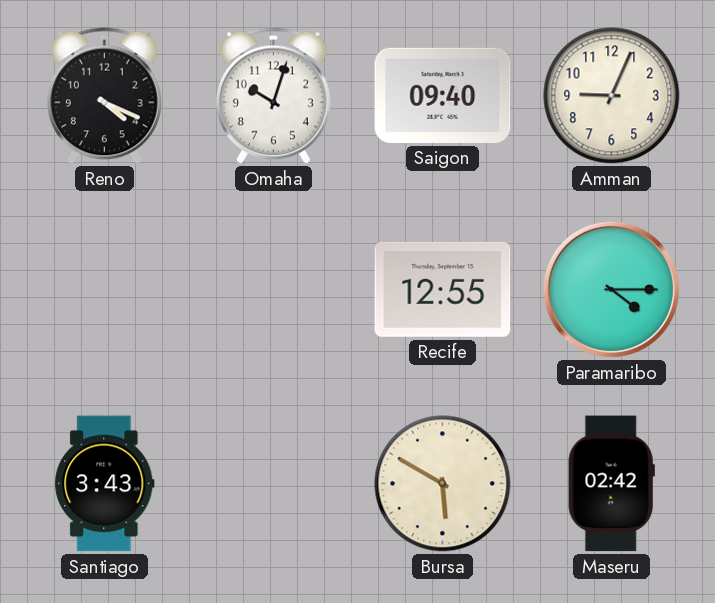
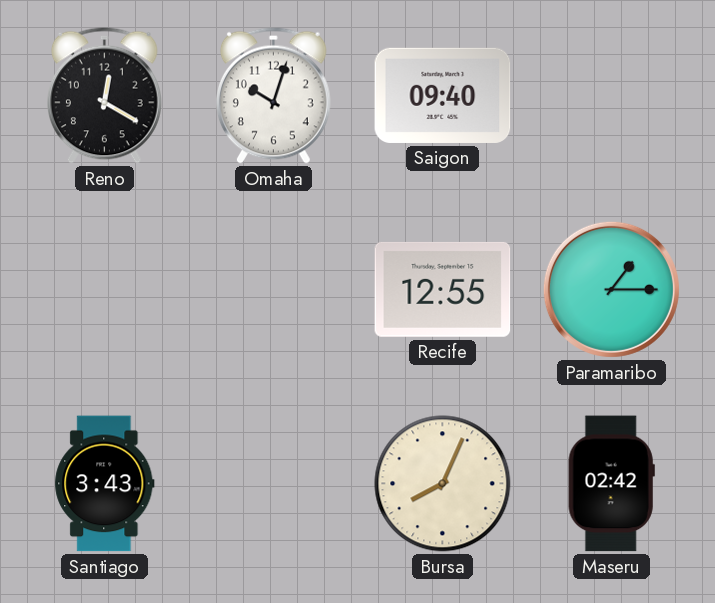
Reno: 4:19 -> 12:20 (104, 95)
Amman: 9:04 -> none (612, 96)
Paramaribo: 4:15 -> 1:15 (611, 289)
Bursa: 5:50 -> 8:04 (443, 484)
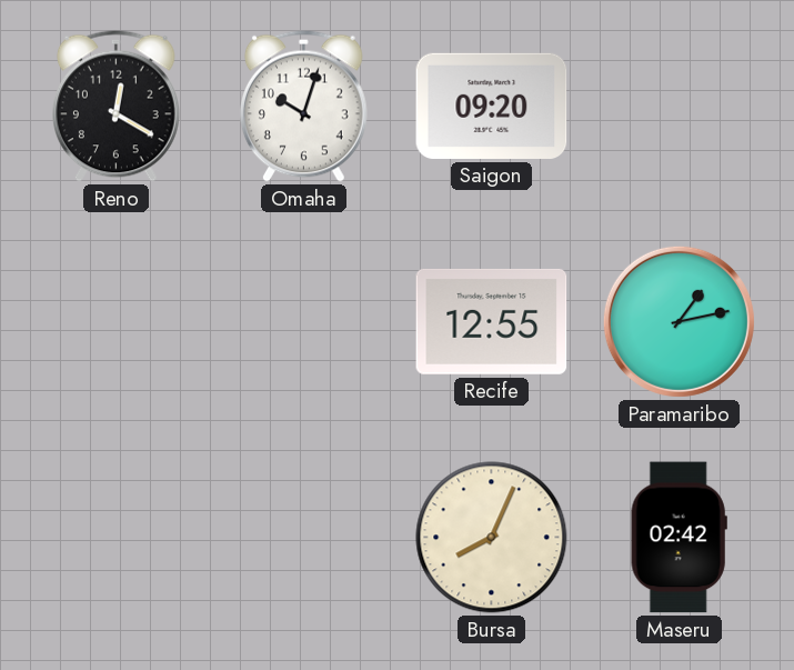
Saigon: 09:40 -> 09:20 (492, 106)
Paramaribo: 1:15 -> 1:13 (679, 321)
Santiago: 3:43 -> none (105, 484)
